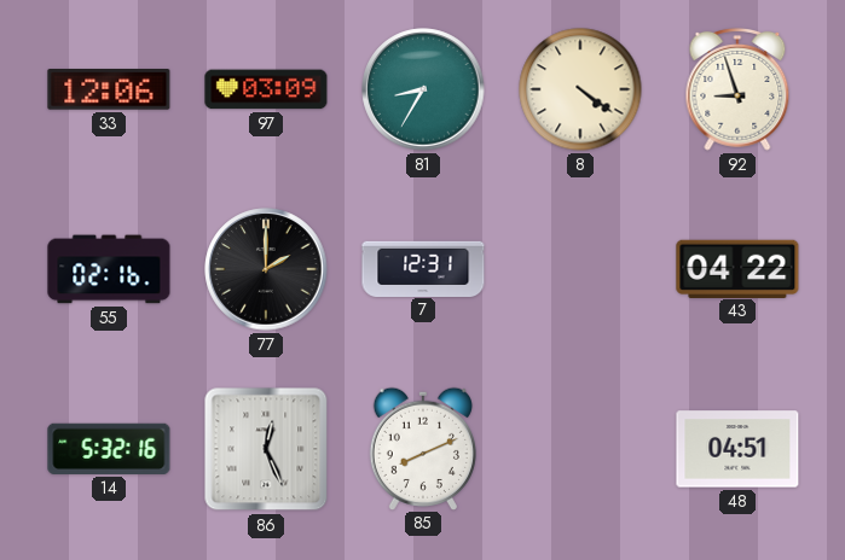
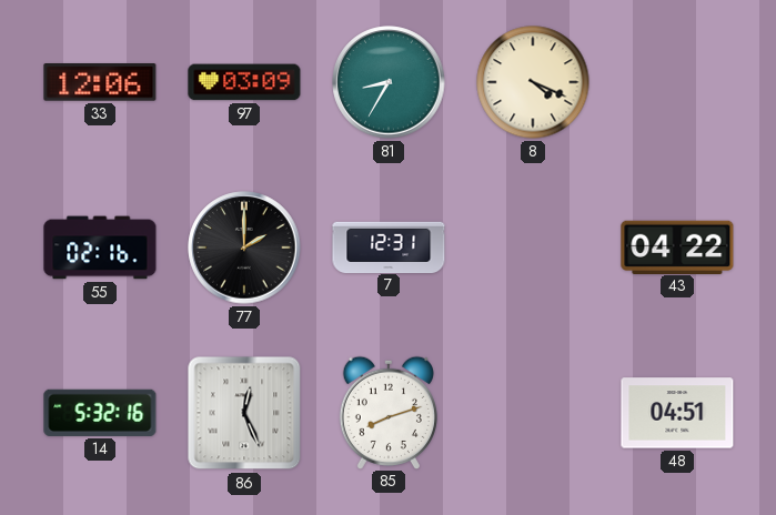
8: 4:21 -> 4:19 (533, 82)
92: 8:57 -> none (737, 89)
85: 8:11 -> 8:12 (389, 412)
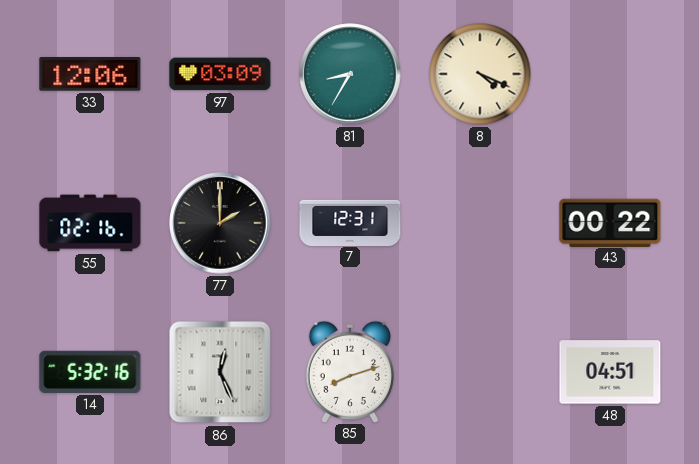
43: 04:22 -> 00:22 (610, 222)
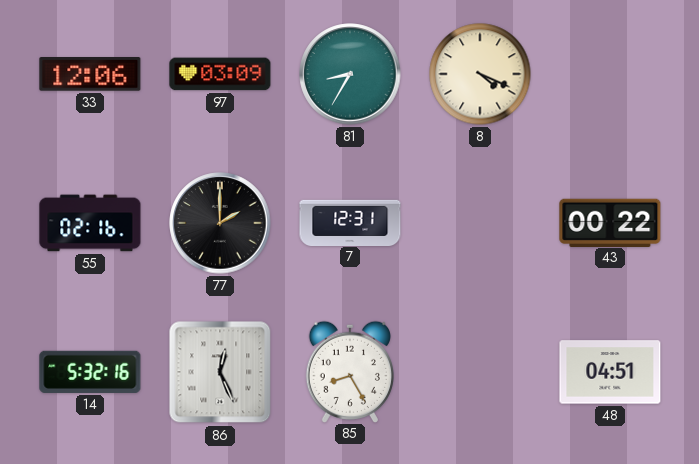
85: 8:12 -> 8:25 (350, 371)
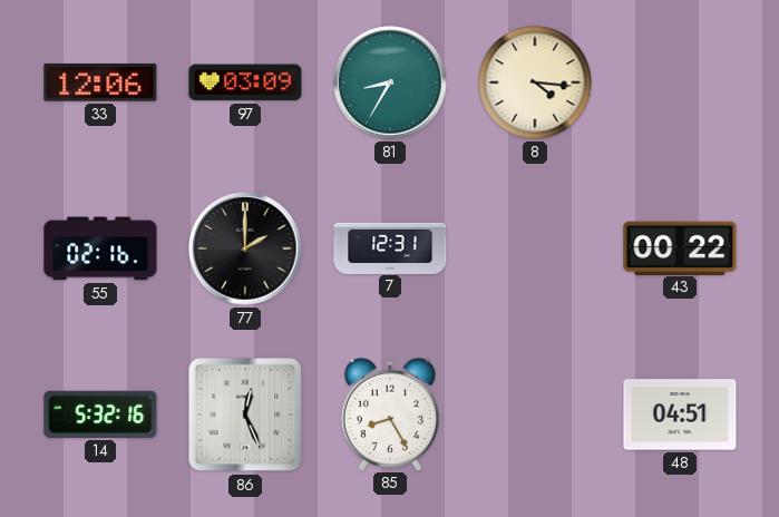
8: 4:19 -> 4:16 (535, 82)
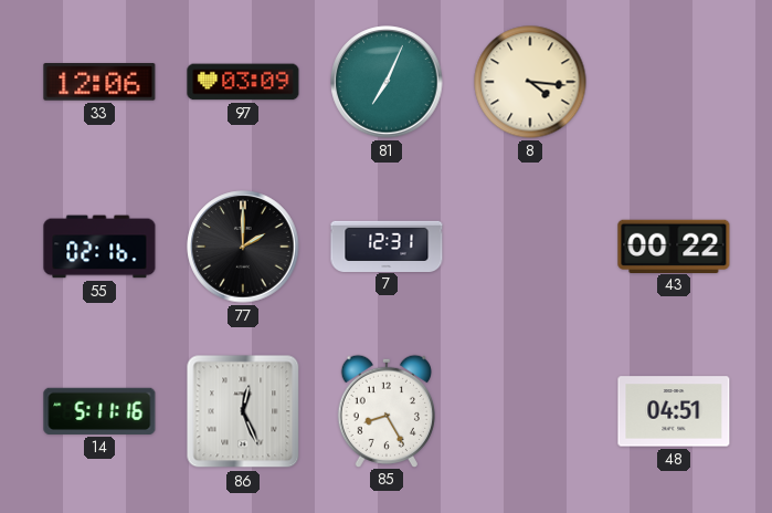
81: 8:35 -> 7:04 (387, 82)
14: 5:32 -> 5:11 (99, 411)
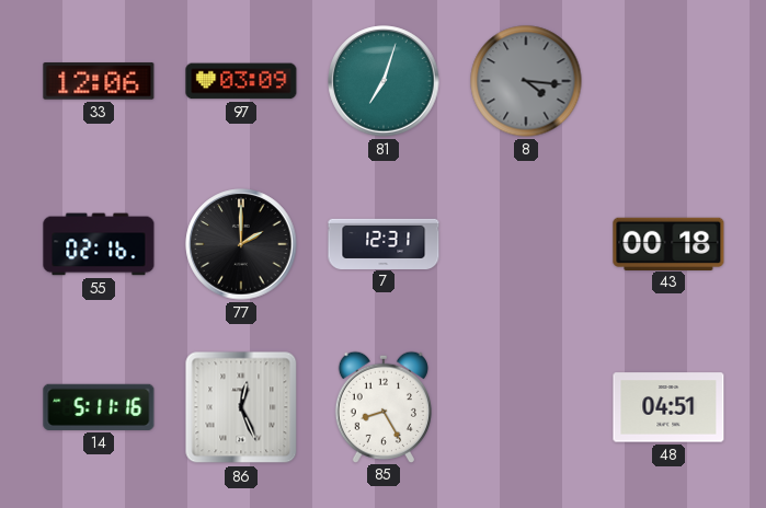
81: 7:04 -> 7:03 (384, 81)
8 dial: cream -> grey (526, 81)
43: 00:22 -> 00:18 (668, 243)
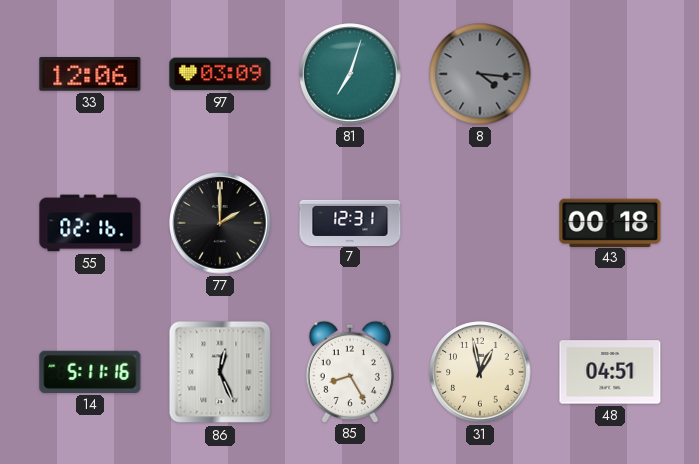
31: none -> 12:58 (480, 372)
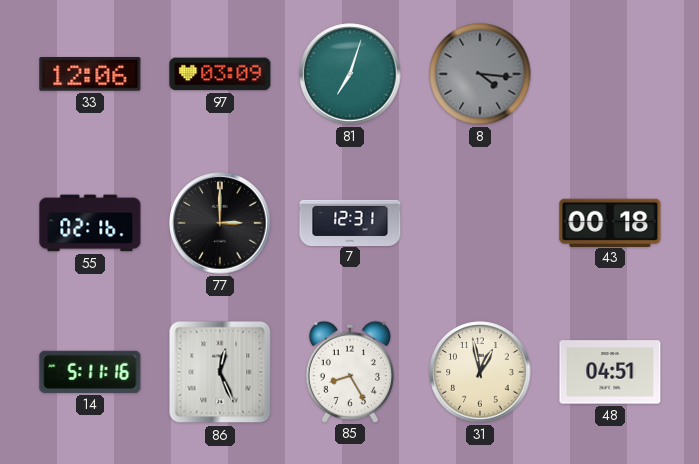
77: 2:00 -> 3:00 (220, 223)
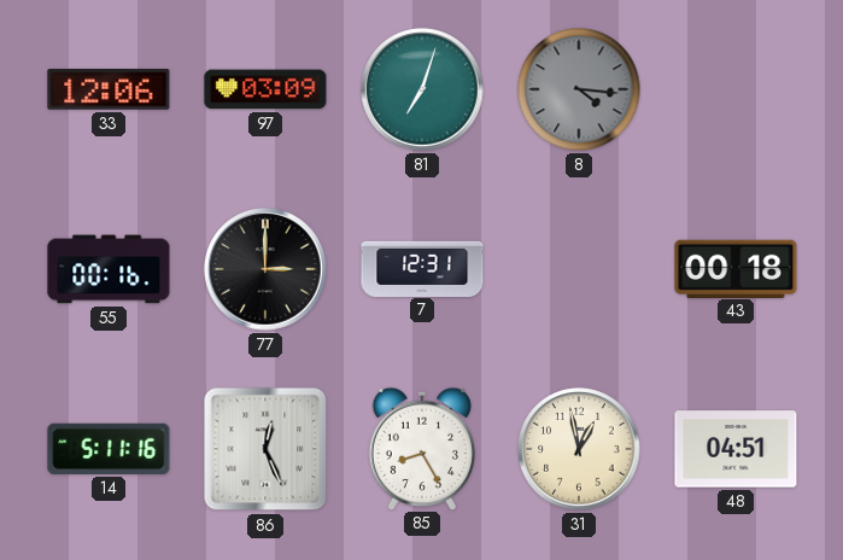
55: 02:16 -> 00:16 (109, 269)
